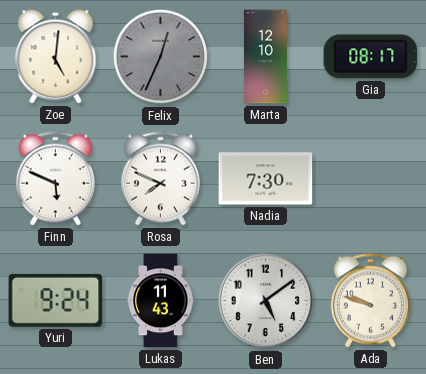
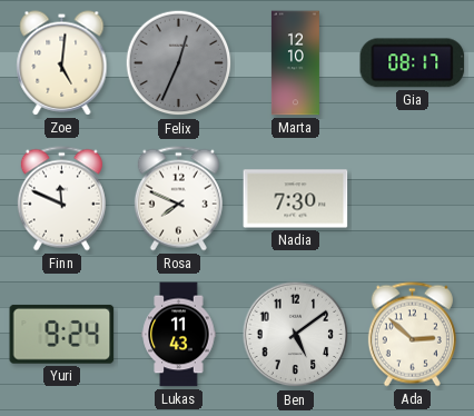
Finn: 5:49 -> 11:49 (61, 199)
Ada: 9:48 -> 2:52 (412, 335)
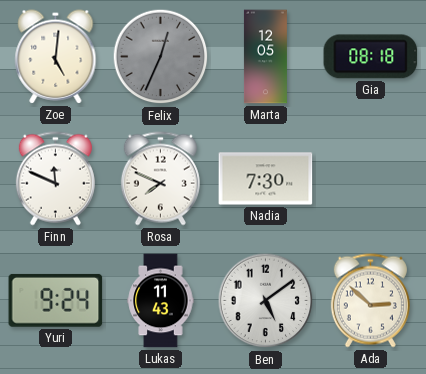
Marta: 12:10 -> 12:05 (265, 57)
Gia: 08:17 -> 08:18 (371, 57)
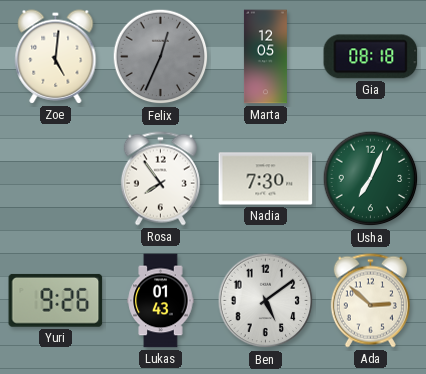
Finn: 11:49 -> none (55, 179)
Rosa: 7:49 -> 7:54 (160, 179)
Usha: none -> 7:04 (371, 179)
Yuri: 9:24 -> 9:26 (56, 300)
Lukas: 11:43 -> 01:43 (161, 301)
